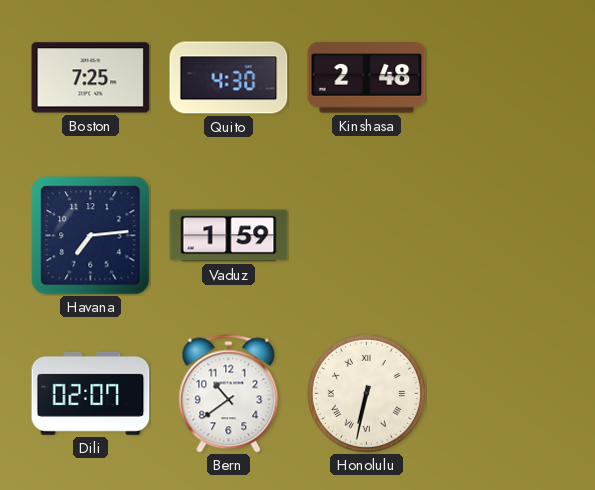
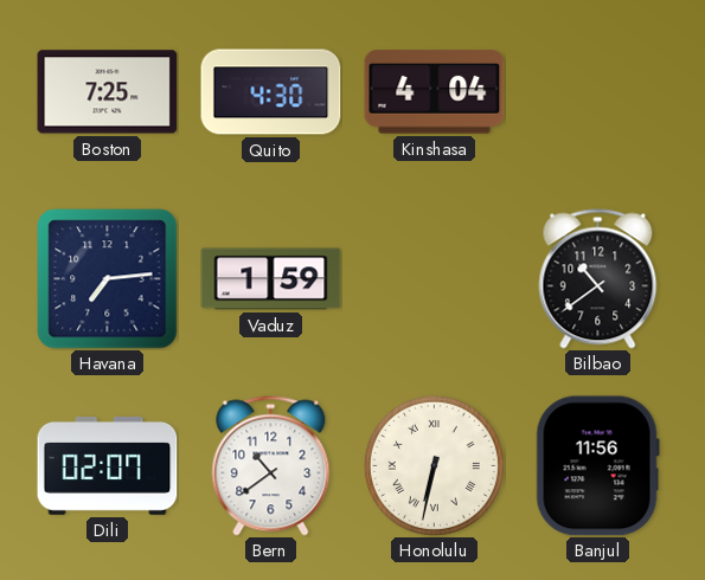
Kinshasa: 2:48 -> 4:04 (435, 92)
Bilbao: none -> 10:39 (598, 279)
Banjul: none -> 11:56 (597, 466)
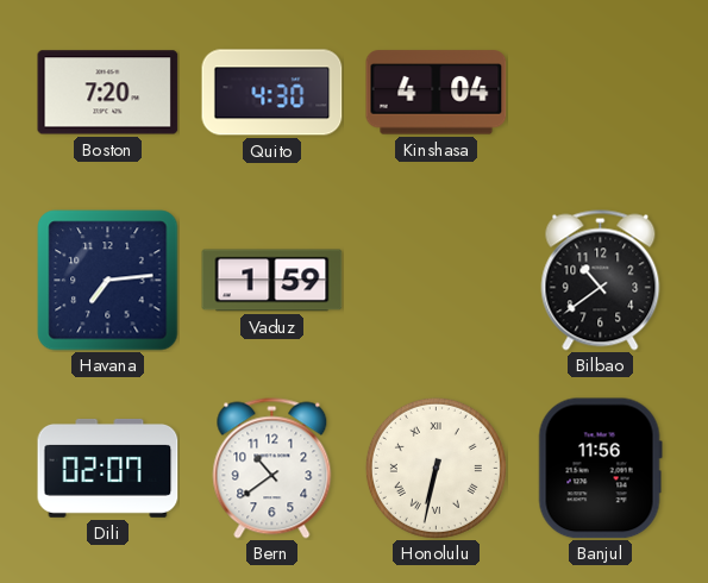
Boston: 7:25 -> 7:20 (108, 93)
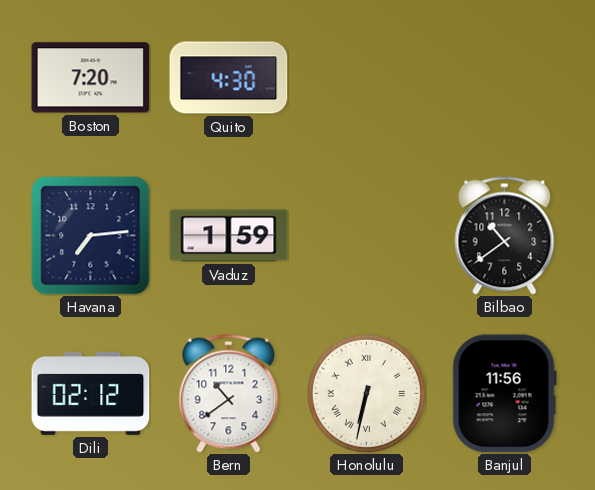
Kinshasa: 4:04 -> none (437, 93)
Dili: 02:07 -> 02:12 (91, 393)
